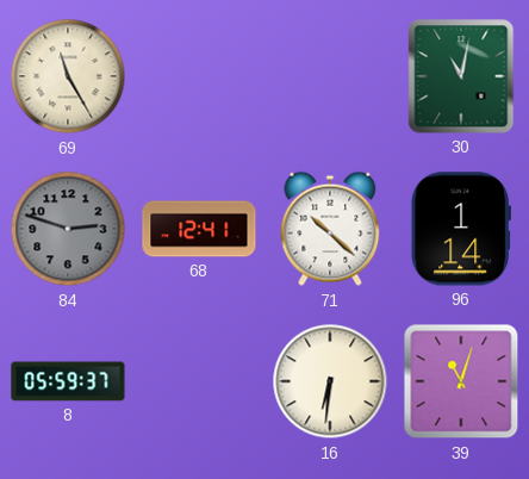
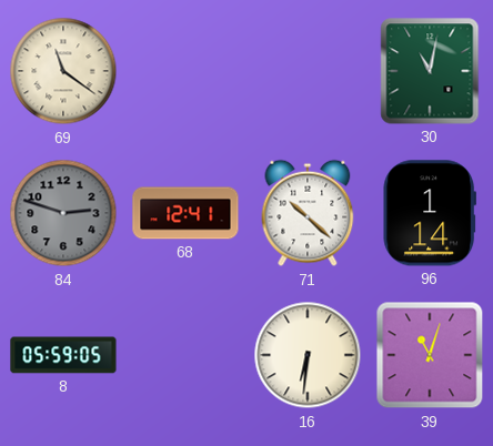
69: 11:25 -> 11:21 (63, 71)
8: 05:59:37 -> 05:59:05 (63, 355)
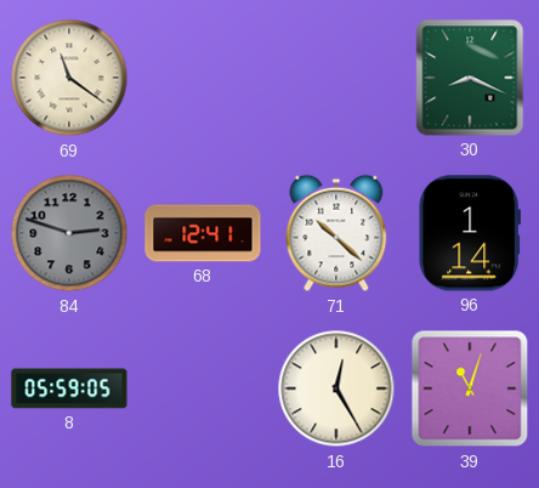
30: 11:02 -> 8:19 (470, 78)
16: 6:31 -> 12:25 (336, 388)
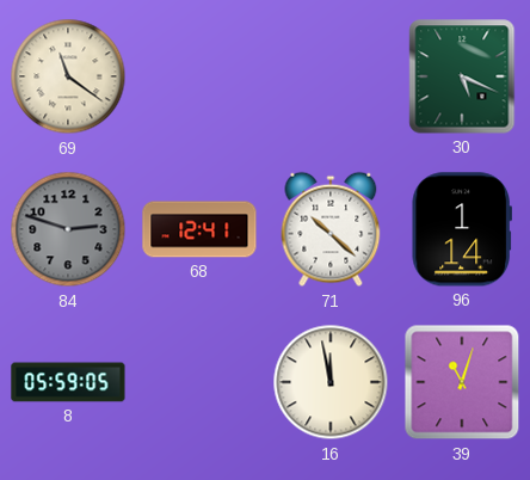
30: 8:19 -> 5:19 (462, 76)
16: 12:25 -> 11:58 (331, 382)
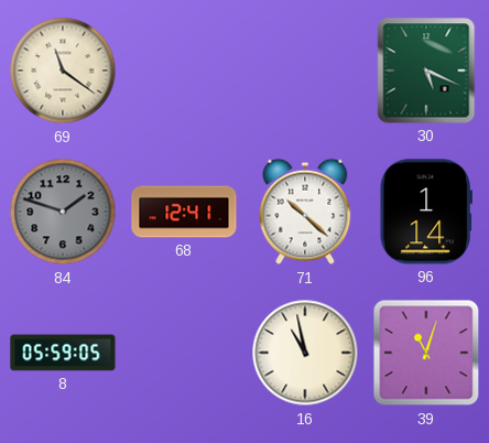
84: 2:48 -> 1:48 (63, 212)
16: 11:58 -> 10:58 (305, 353)
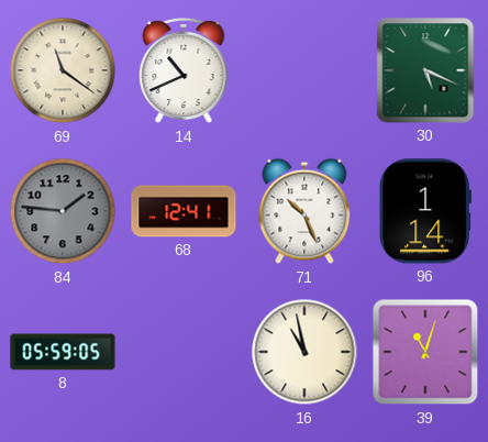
14: none -> 10:41 (184, 70)
84: 1:48 -> 1:46 (63, 211)
71: 10:22 -> 10:26 (304, 211)
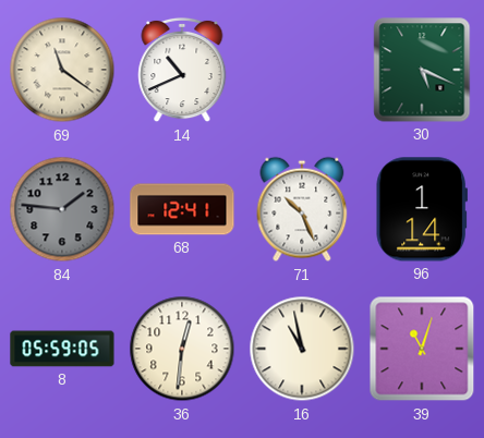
36: none -> 12:31 (182, 349)
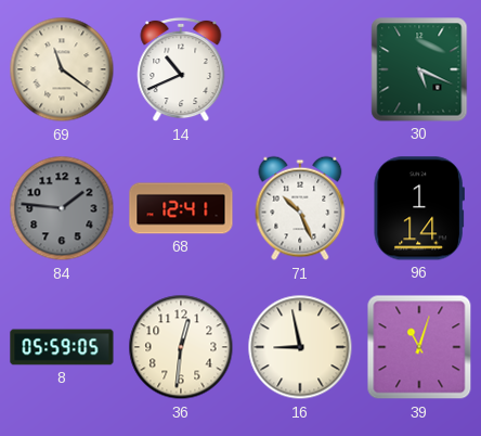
16: 10:58 -> 8:58 (300, 347)
